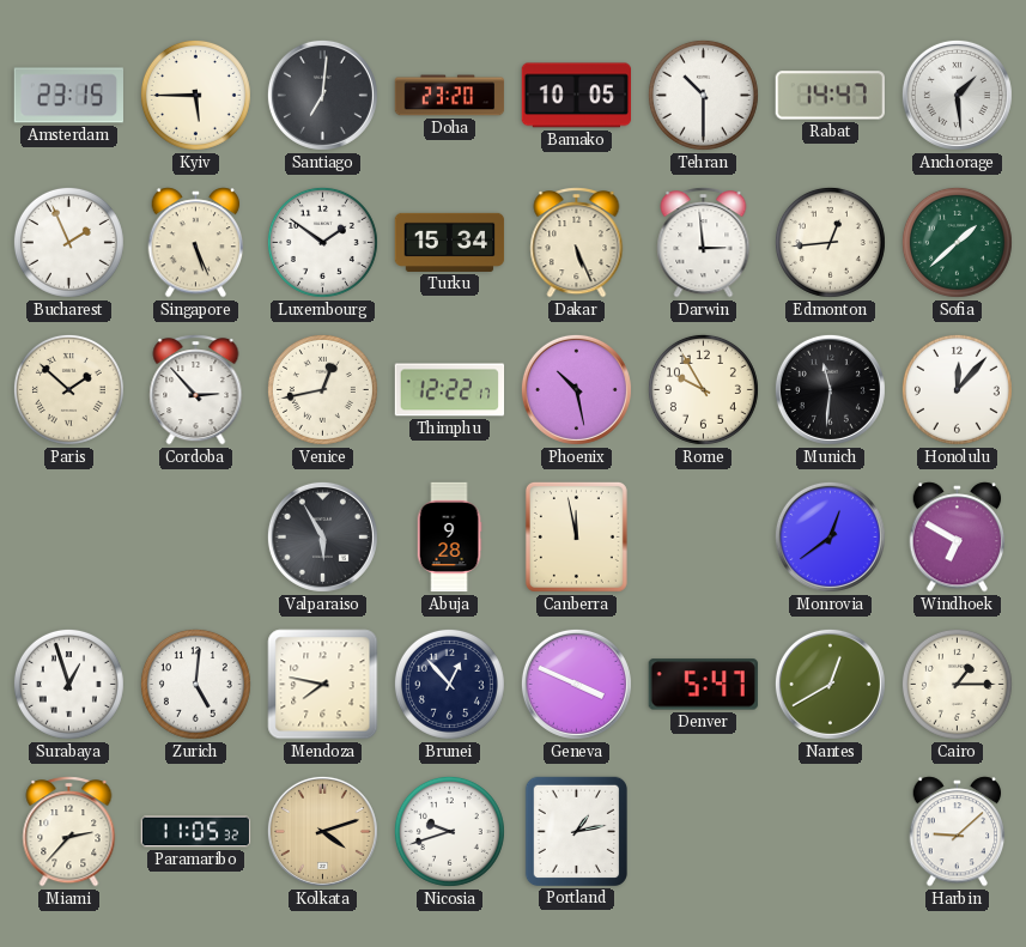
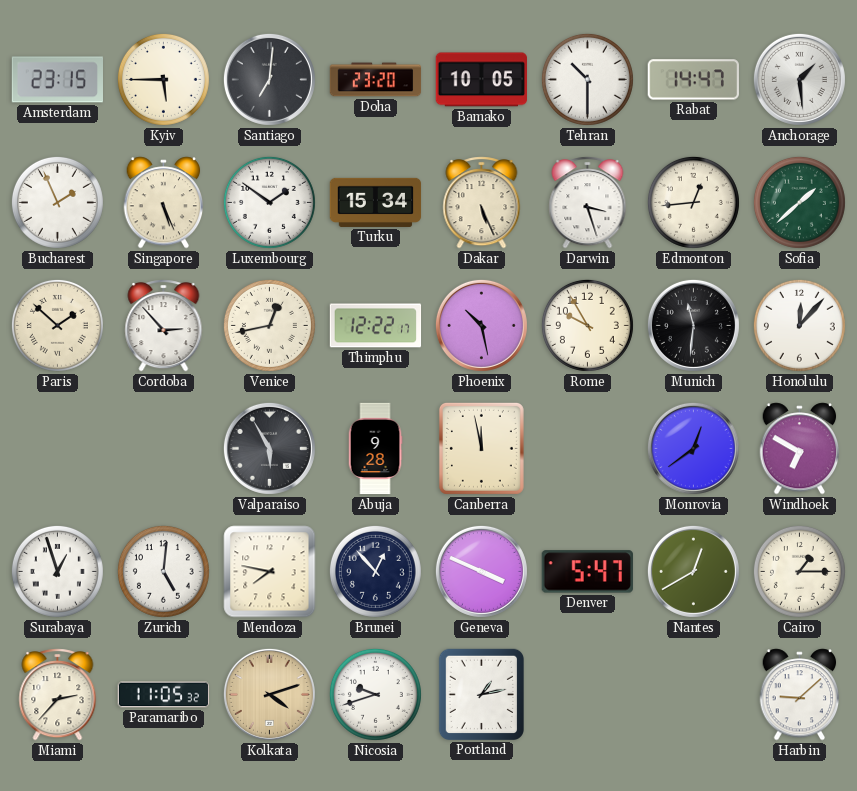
Darwin: 2:59 -> 3:27 (588, 203)
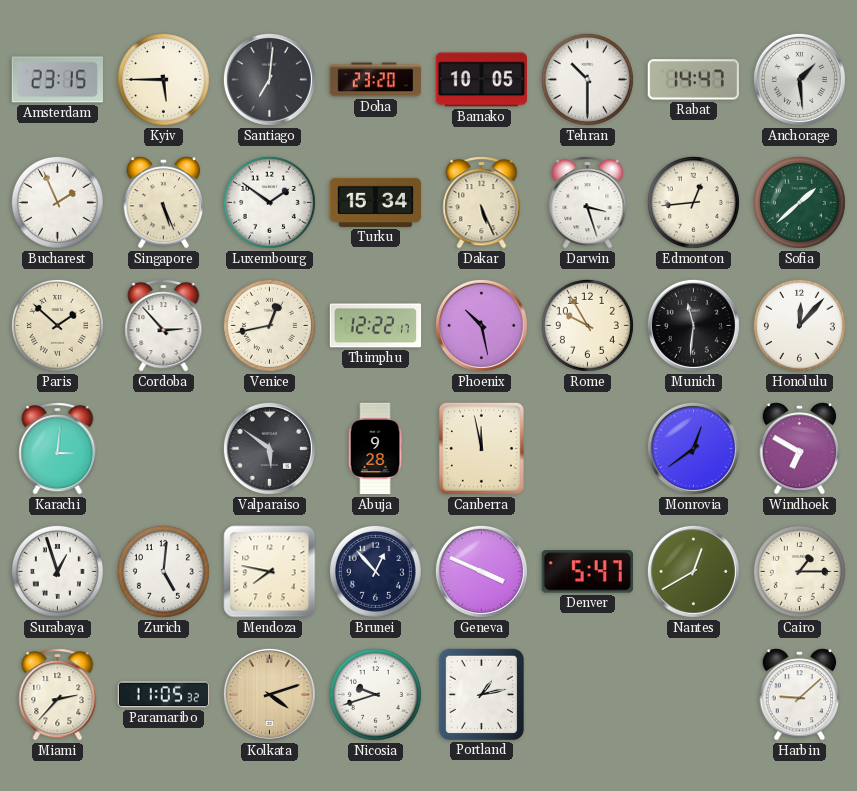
Karachi: none -> 3:01 (58, 449)
Valparaiso: 5:55 -> 5:51 (269, 448)
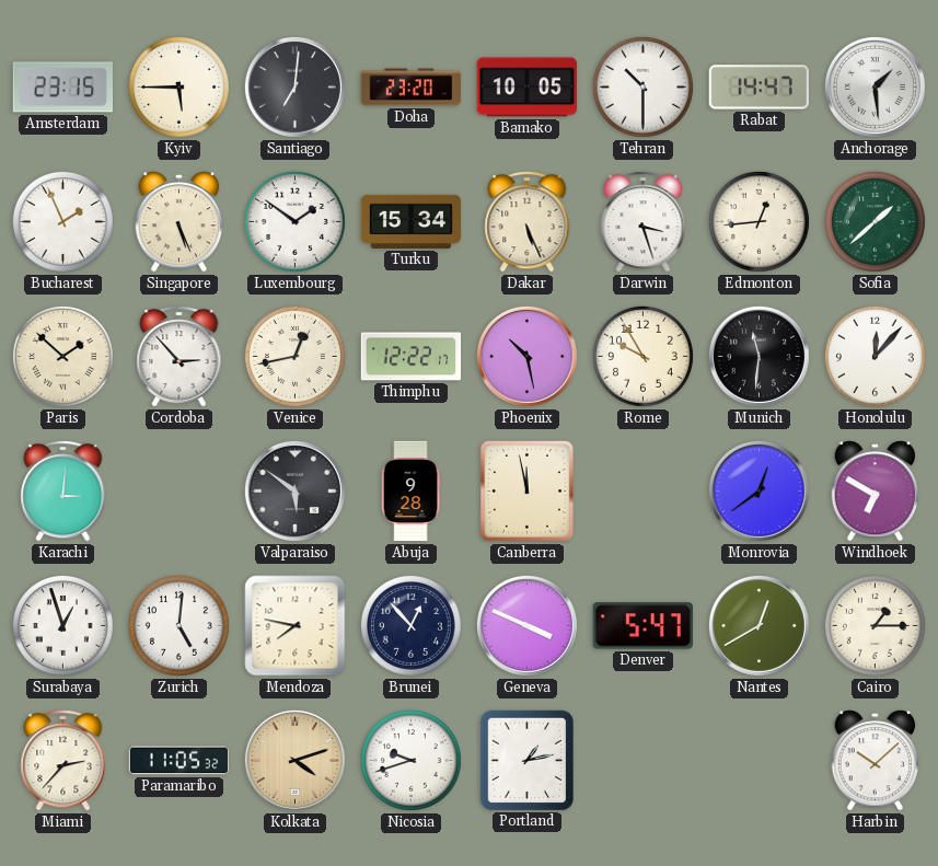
Harbin: 9:08 -> 10:08 (876, 761)
